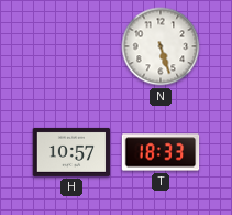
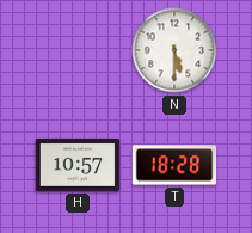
N: 5:27 -> 5:30 (174, 50)
T: 18:33 -> 18:28 (174, 165)
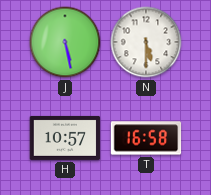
J: none -> 5:28 (65, 42)
T: 18:28 -> 16:58 (146, 138)
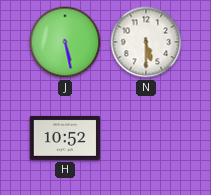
H: 10:57 -> 10:52 (65, 138)
T: 16:58 -> none (146, 138)
